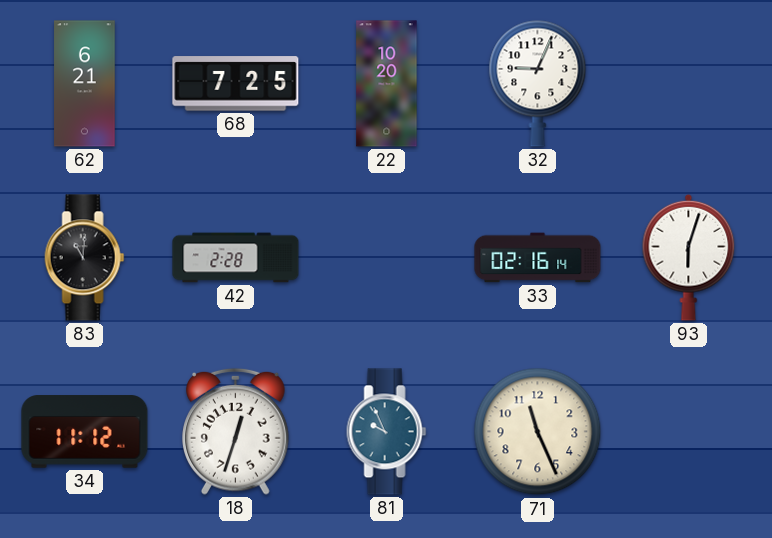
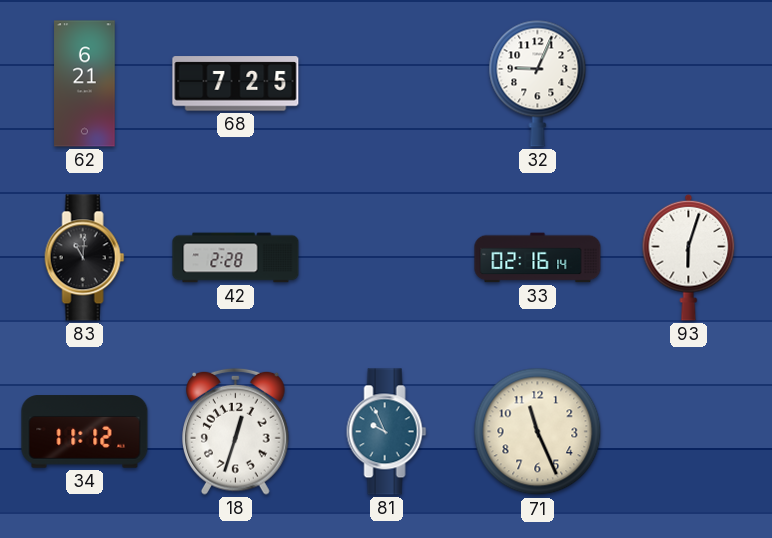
22: 10:20 -> none (387, 84)
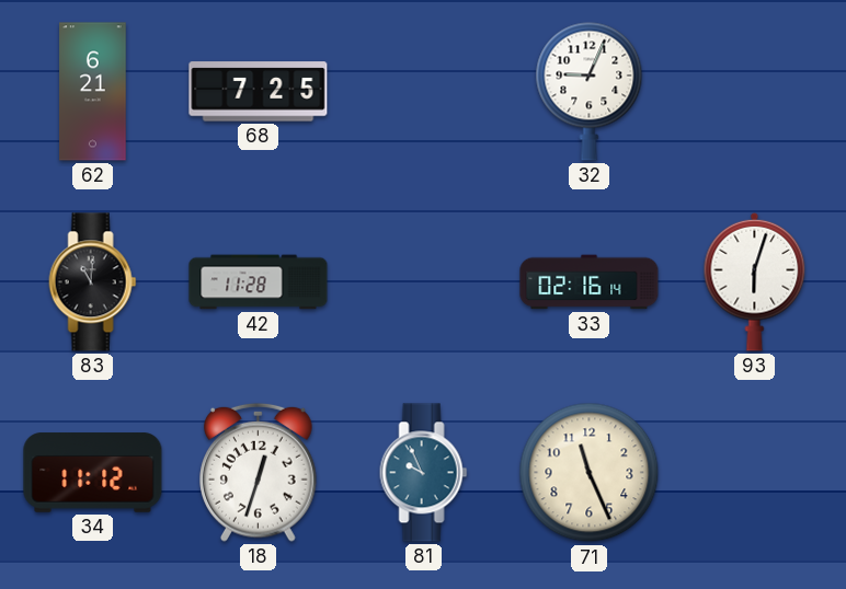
42: 2:28 -> 11:28 (259, 282)
